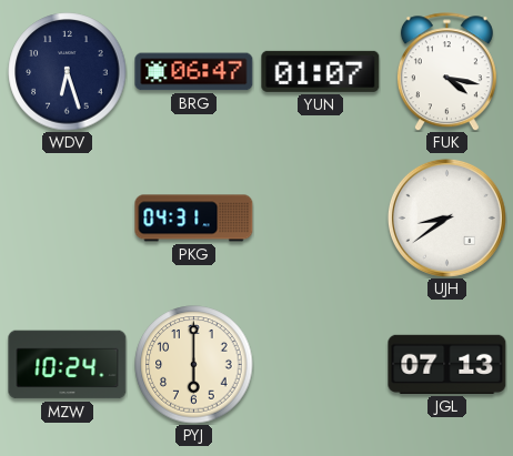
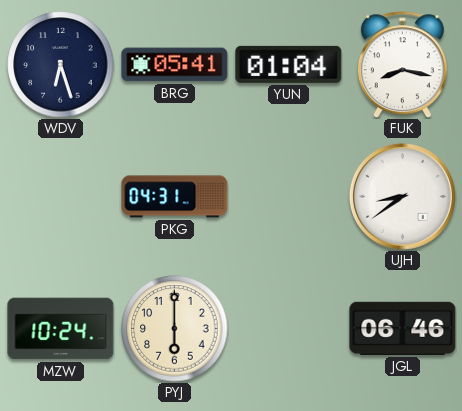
BRG: 06:47 -> 05:41 (175, 65)
YUN: 01:07 -> 01:04 (289, 64)
FUK: 4:17 -> 8:17 (402, 65)
JGL: 07:13 -> 06:46 (403, 328)
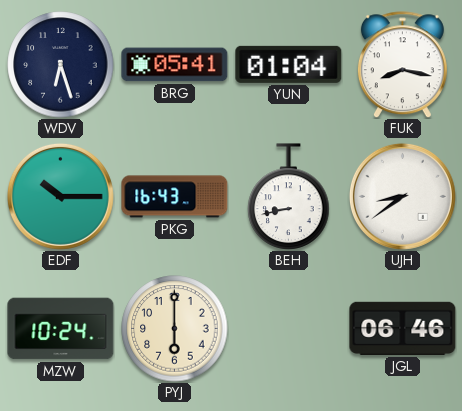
EDF: none -> 10:15 (60, 196)
PKG: 04:31 -> 16:43 (175, 197)
BEH: none -> 8:43 (289, 197)
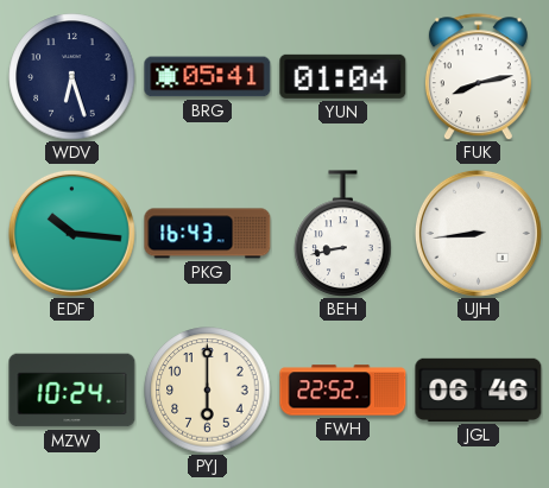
FUK: 8:17 -> 8:13 (478, 77)
EDF: 10:15 -> 10:16 (71, 233)
UJH: 8:39 -> 8:44 (478, 233)
FWH: none -> 22:52 (343, 391)
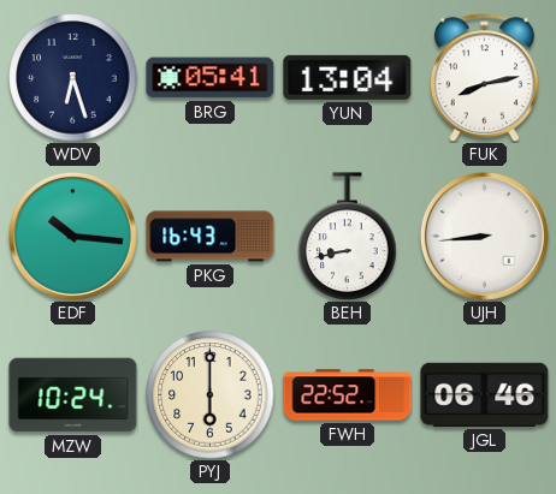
YUN: 01:04 -> 13:04 (348, 77)
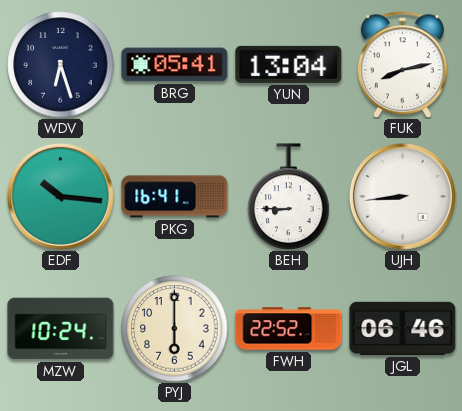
PKG: 16:43 -> 16:41 (175, 197)
BEH: 8:43 -> 8:45 (289, 197)
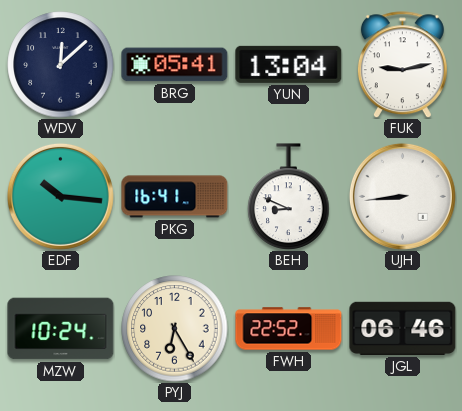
WDV: 6:27 -> 12:08 (61, 65)
FUK: 8:13 -> 9:13 (402, 65)
BEH: 8:45 -> 8:49 (289, 197)
PYJ: 6:00 -> 6:25 (175, 329)
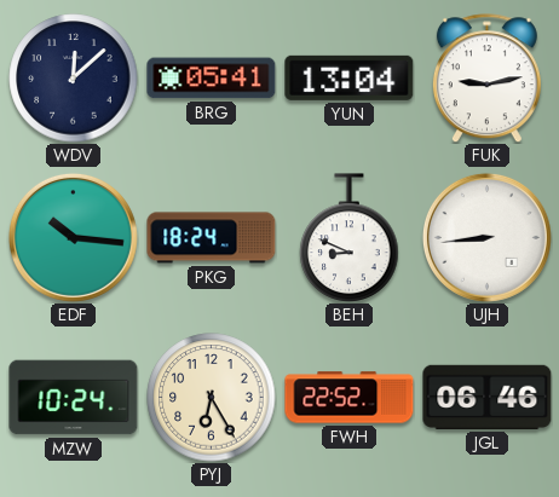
PKG: 16:41 -> 18:24 (212, 238)
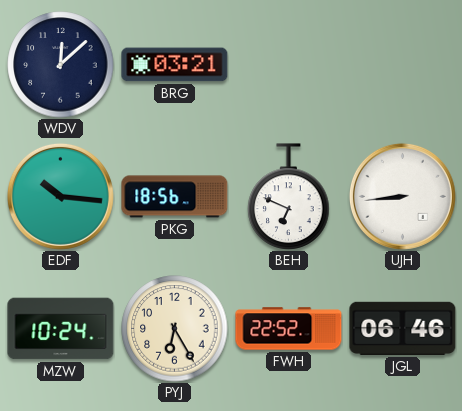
BRG: 05:41 -> 03:21 (175, 65)
YUN: 13:04 -> none (350, 77)
FUK: 9:13 -> none (486, 79)
PKG: 18:24 -> 18:56 (175, 197)
BEH: 8:49 -> 6:49 (289, 197)
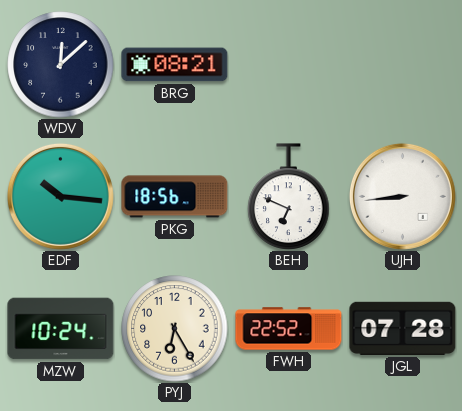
BRG: 03:21 -> 08:21 (175, 65)
JGL: 06:46 -> 07:28 (403, 328)
